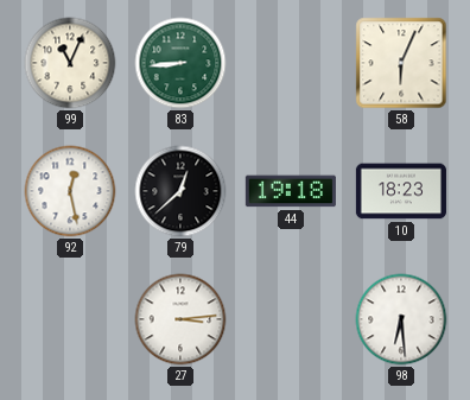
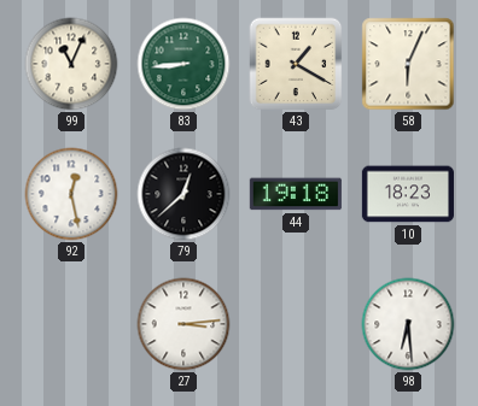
43: none -> 1:20 (296, 64)
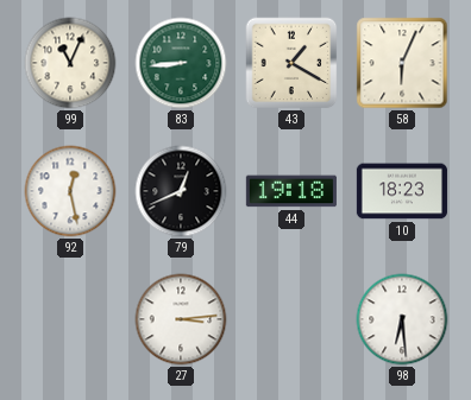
79: 12:38 -> 12:41 (181, 191)
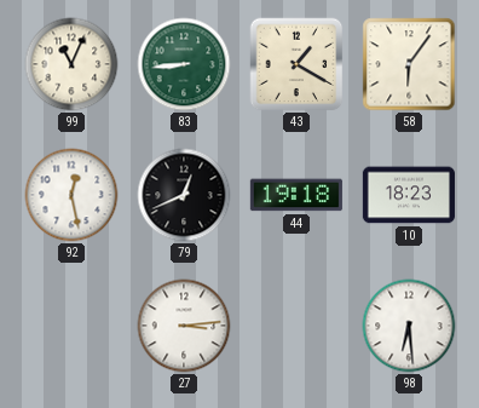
58: 6:04 -> 6:06 (409, 64)
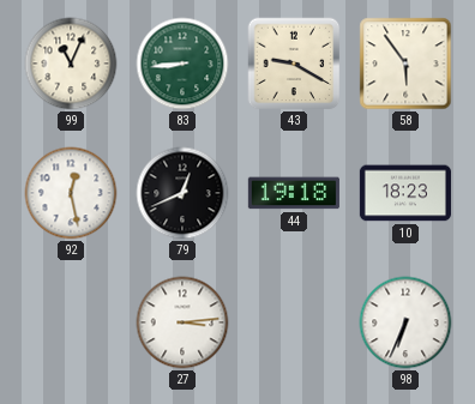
43: 1:20 -> 9:20 (294, 64)
58: 6:06 -> 5:54 (405, 64)
98: 6:29 -> 6:34 (405, 322)
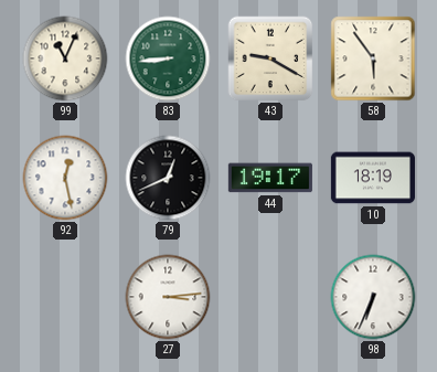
44: 19:18 -> 19:17 (270, 178)
10: 18:23 -> 18:19 (373, 178)
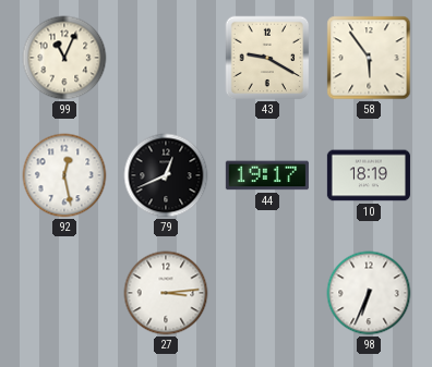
83: 8:44 -> none (168, 59)
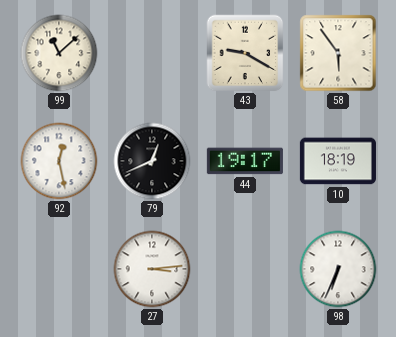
99: 11:04 -> 11:08 (59, 53)
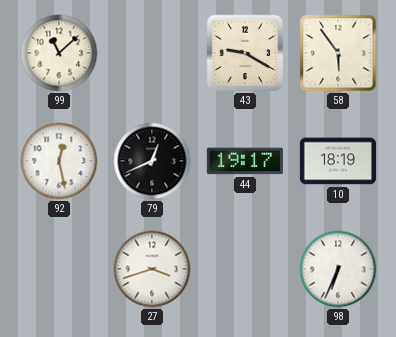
27: 3:14 -> 3:42 (152, 269)
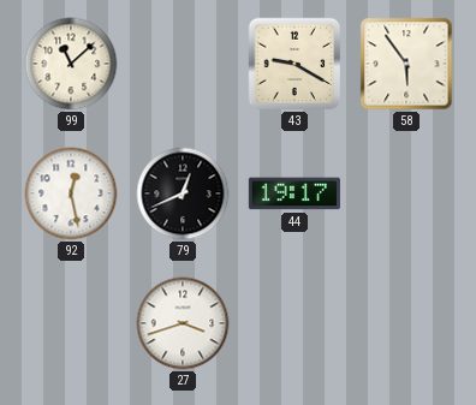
10: 18:19 -> none (338, 161)
98: 6:34 -> none (338, 269)
